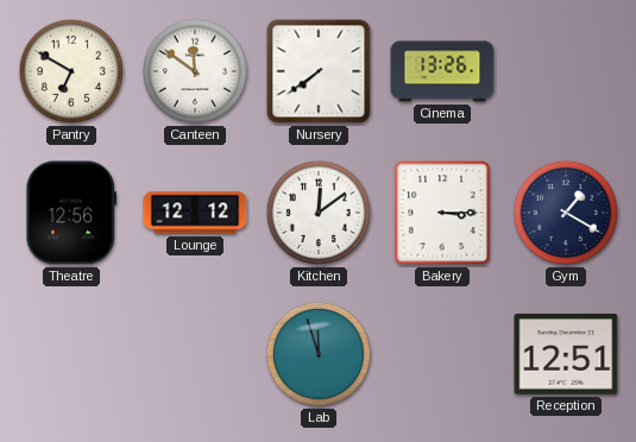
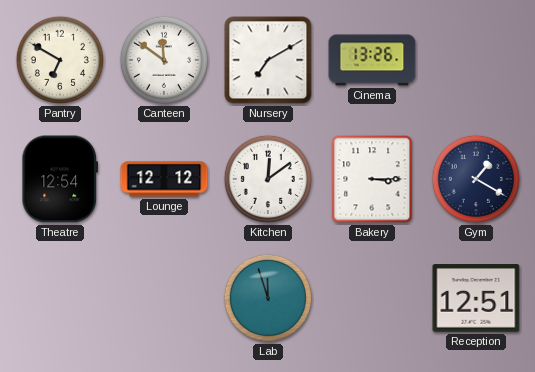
Nursery: 7:39 -> 7:10 (268, 60)
Theatre: 12:56 -> 12:54 (60, 179)
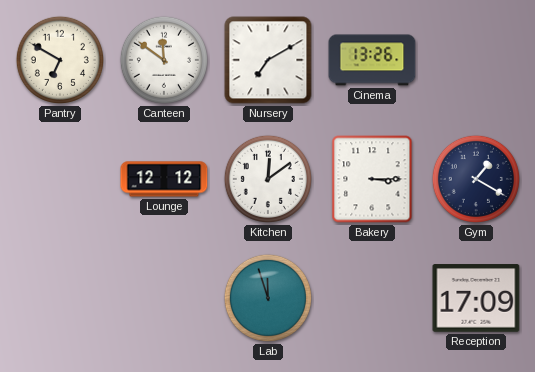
Theatre: 12:54 -> none (60, 179)
Reception: 12:51 -> 17:09 (476, 298)
